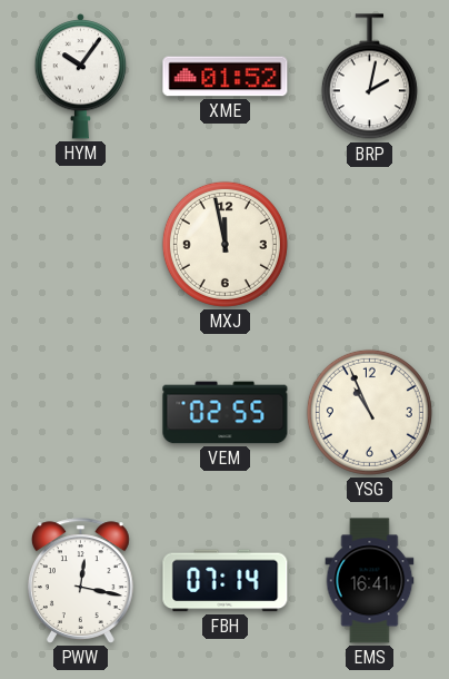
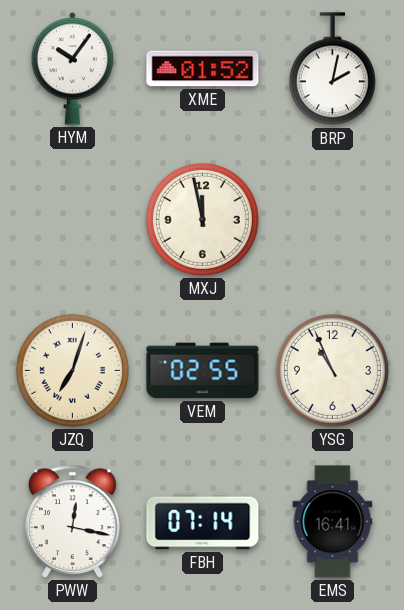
JZQ: none -> 7:03 (72, 370)
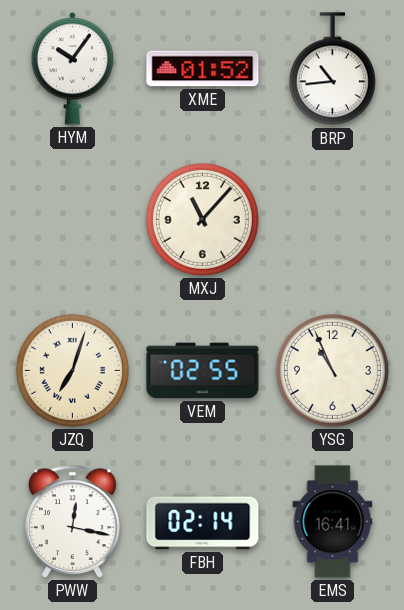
BRP: 2:02 -> 10:44 (332, 69)
MXJ: 11:58 -> 11:07 (202, 219)
FBH: 07:14 -> 02:14 (203, 522)
